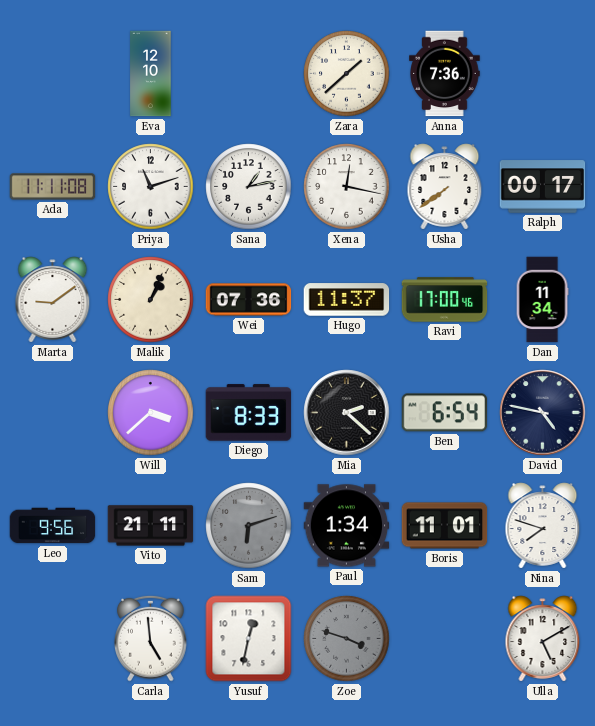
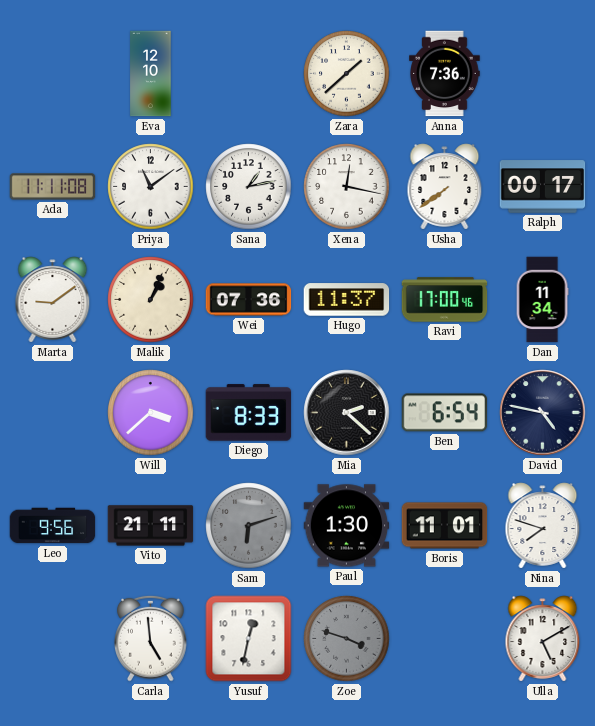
Priya: 11:12 -> 11:09 (151, 187)
Paul: 1:34 -> 1:30 (347, 526)
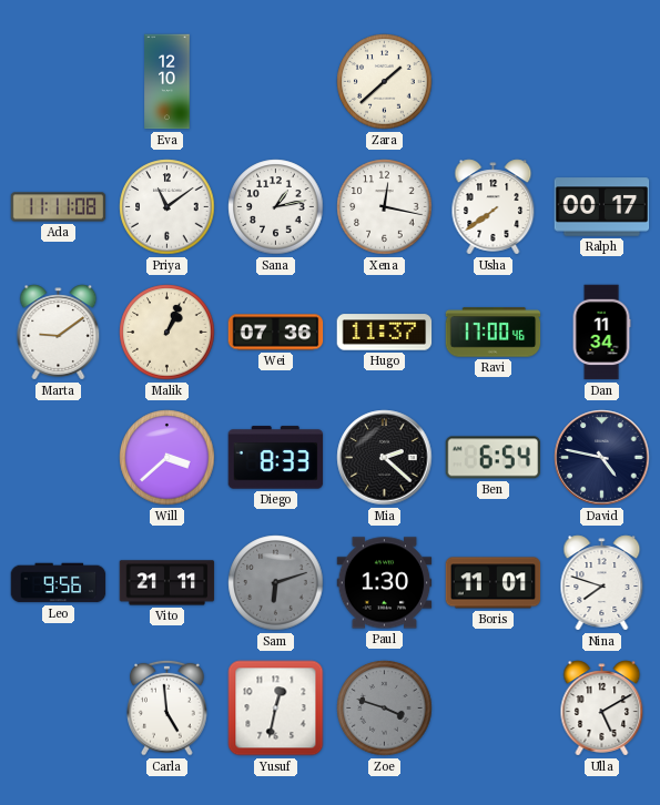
Anna: 7:36 -> none (445, 74)
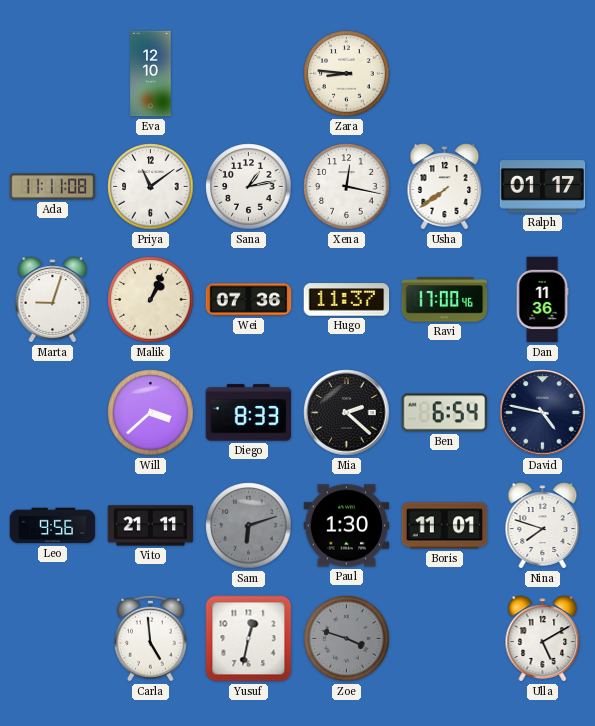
Zara: 1:38 -> 8:46 (347, 74)
Ralph: 00:17 -> 01:17 (543, 187)
Marta: 9:09 -> 9:03 (53, 300)
Dan: 11:34 -> 11:36 (542, 300)
